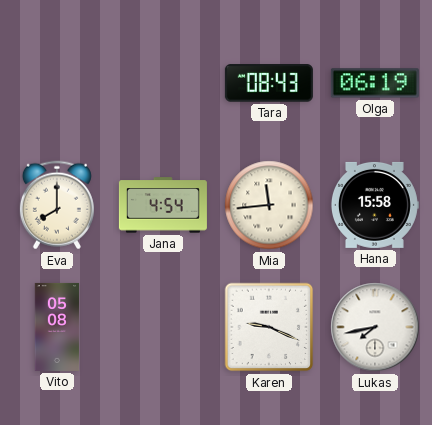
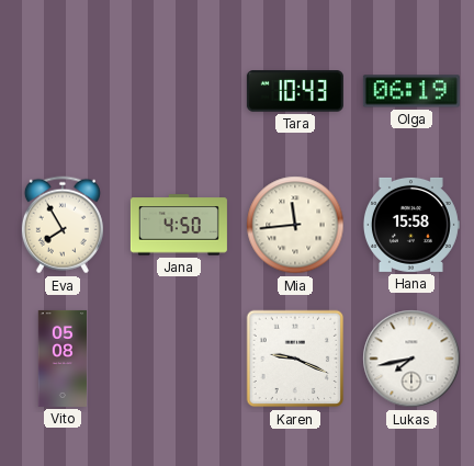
Tara: 08:43 -> 10:43 (295, 91)
Eva: 8:00 -> 7:55 (63, 225)
Jana: 4:54 -> 4:50 (179, 225)
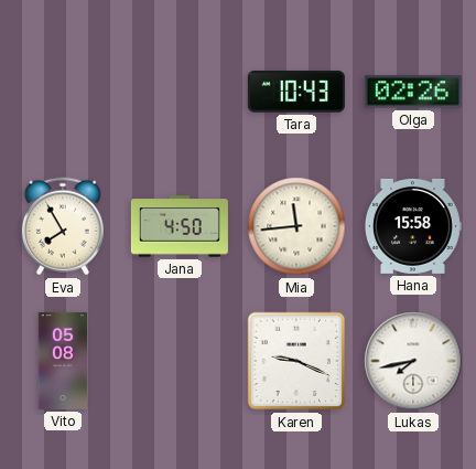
Olga: 06:19 -> 02:26 (413, 92)
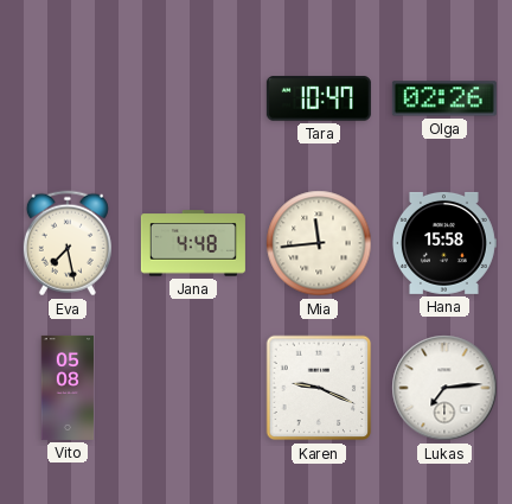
Tara: 10:43 -> 10:47 (319, 98)
Eva: 7:55 -> 7:28 (68, 243)
Jana: 4:50 -> 4:48 (193, 243)
Lukas: 7:43 -> 7:14 (444, 388)
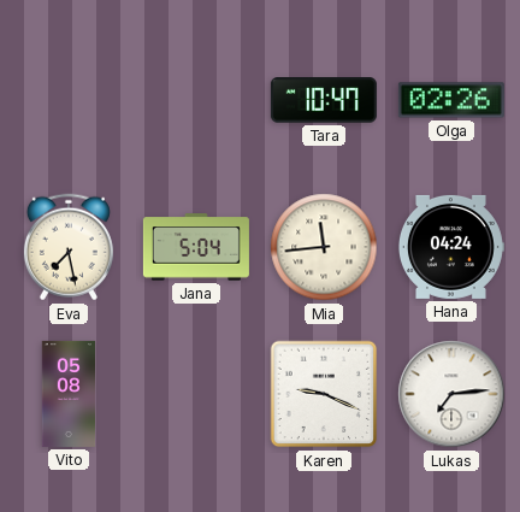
Jana: 4:48 -> 5:04 (196, 247)
Hana: 15:58 -> 04:24 (450, 247)
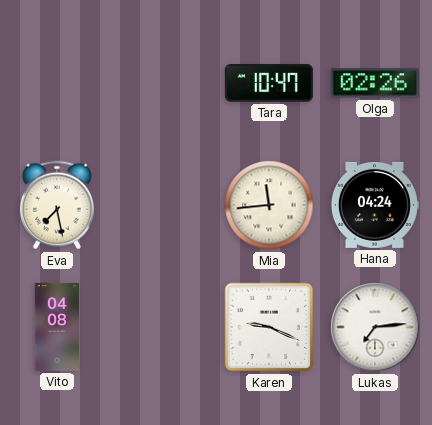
Jana: 5:04 -> none (196, 247)
Vito: 05:08 -> 04:08 (57, 327)
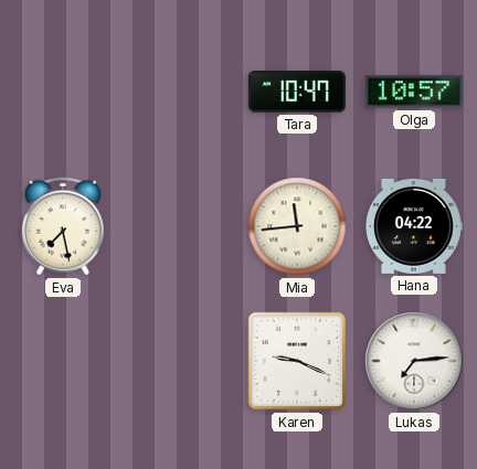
Olga: 02:26 -> 10:57 (414, 92)
Hana: 04:24 -> 04:22 (413, 226)
Vito: 04:08 -> none (57, 327)
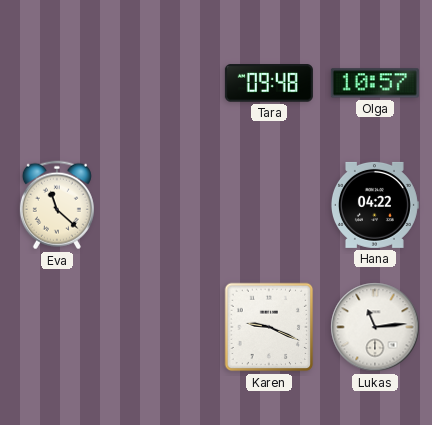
Tara: 10:47 -> 09:48 (269, 83)
Eva: 7:28 -> 11:22 (57, 205)
Mia: 11:44 -> none (297, 226)
Lukas: 7:14 -> 11:14 (375, 327)
